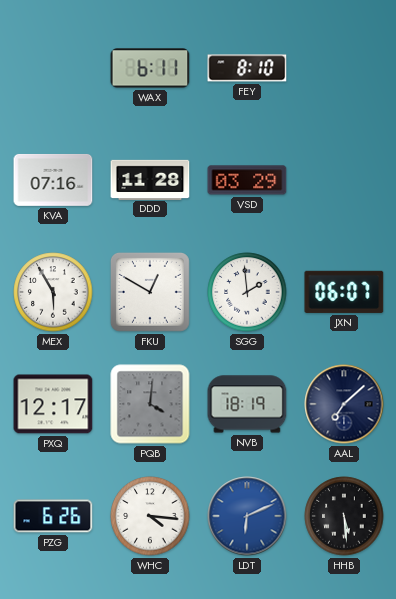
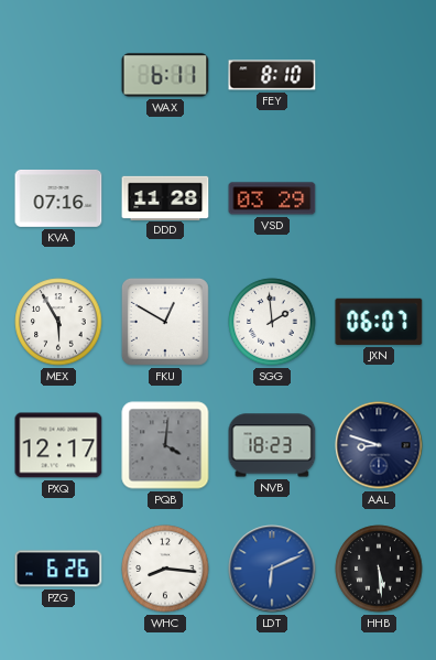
NVB: 18:19 -> 18:23 (272, 445)
AAL: 7:08 -> 8:48 (379, 445)
WHC: 4:16 -> 8:16 (165, 569)
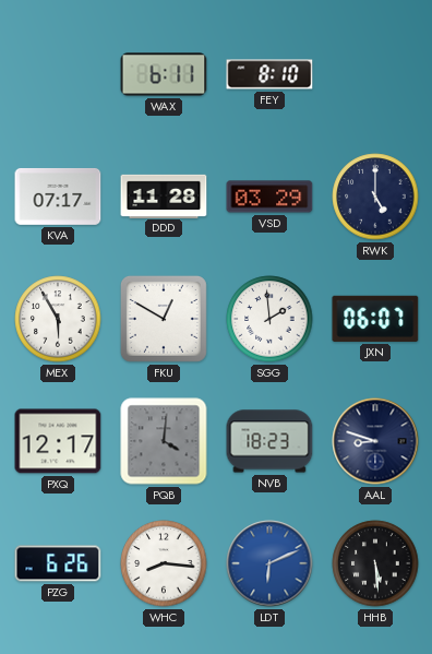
KVA: 07:16 -> 07:17 (58, 197)
RWK: none -> 5:00 (375, 197)
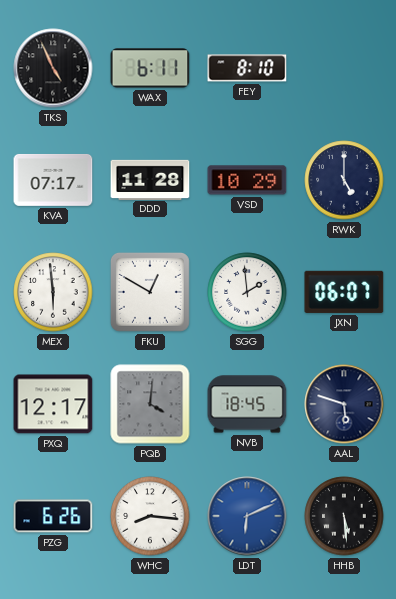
TKS: none -> 4:56 (53, 68)
VSD: 03:29 -> 10:29 (247, 180)
MEX: 5:55 -> 5:59 (53, 292)
NVB: 18:23 -> 18:45 (247, 404)
AAL: 8:48 -> 5:48 (344, 404)
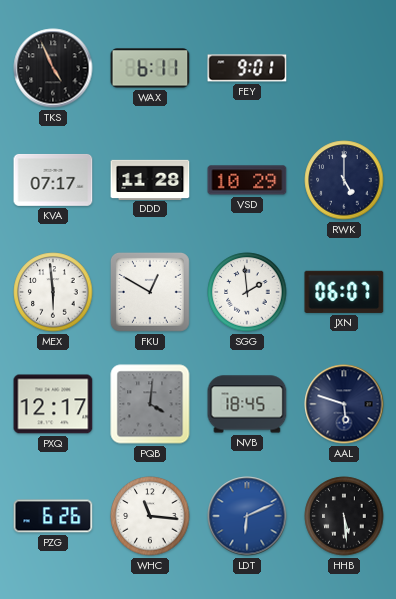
FEY: 8:10 -> 9:01 (247, 68)
WHC: 8:16 -> 11:16 (150, 516)
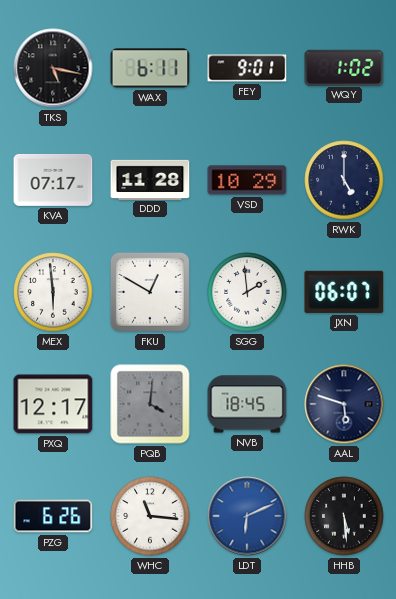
TKS: 4:56 -> 5:17 (53, 68)
WQY: none -> 1:02 (344, 67)
